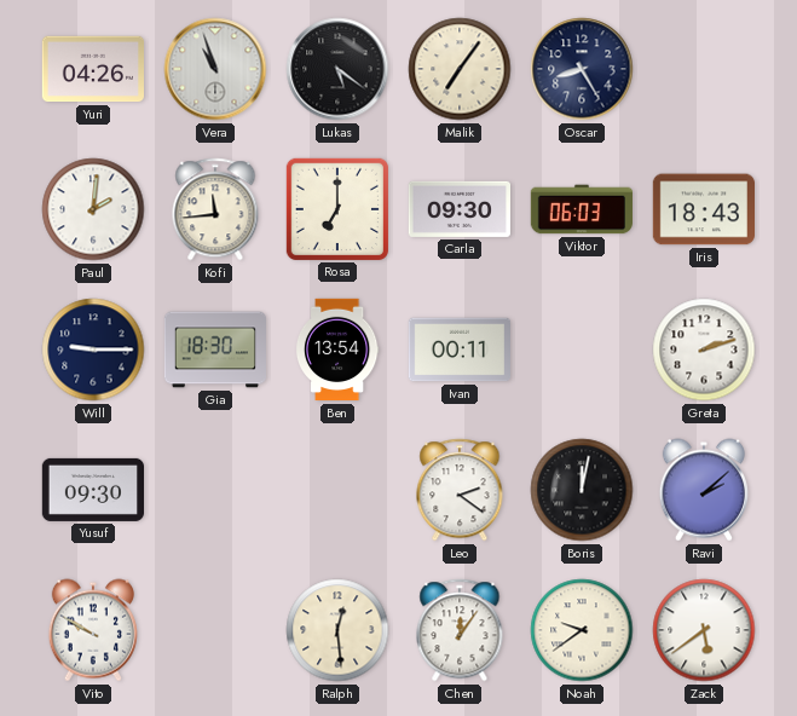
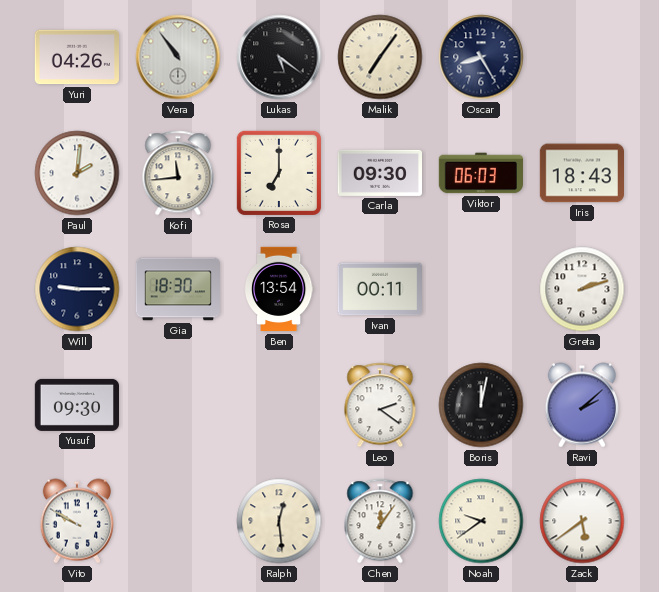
Vera: 10:57 -> 10:54 (178, 57)
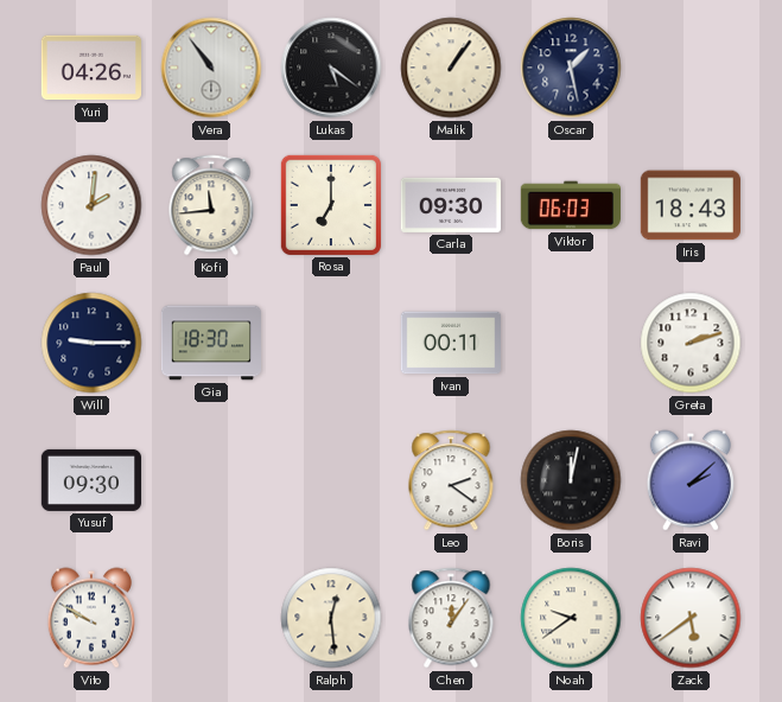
Malik: 7:06 -> 1:06 (451, 68)
Oscar: 8:25 -> 1:28 (571, 68)
Ben: 13:54 -> none (279, 289)
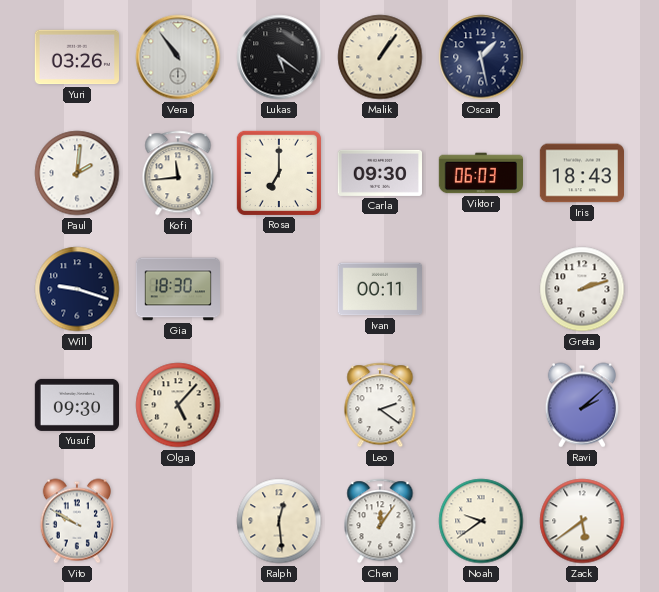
Yuri: 04:26 -> 03:26 (76, 57)
Will: 9:15 -> 9:18 (77, 289)
Olga: none -> 5:07 (178, 405)
Boris: 12:02 -> none (571, 480)
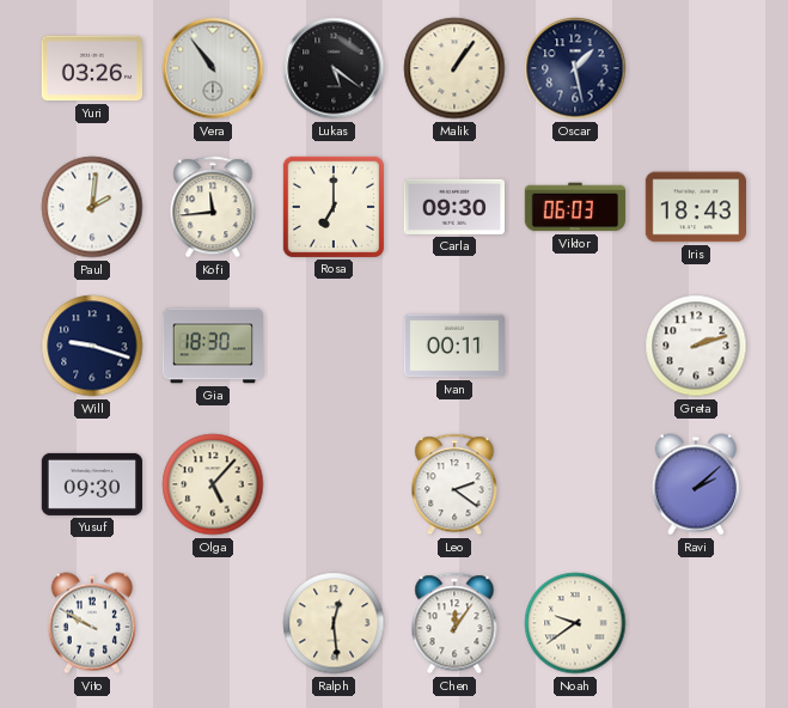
Zack: 5:39 -> none (582, 521)
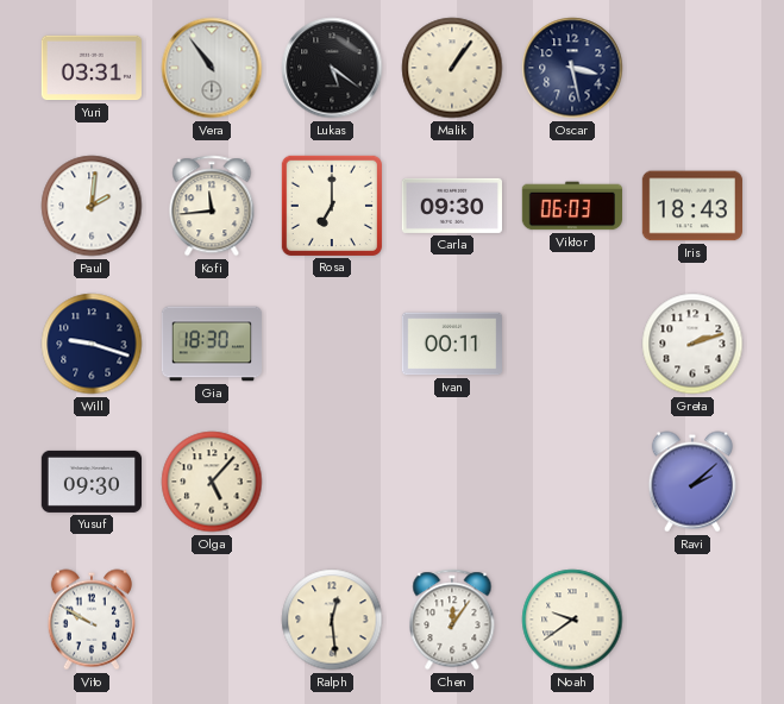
Yuri: 03:26 -> 03:31 (90, 68)
Oscar: 1:28 -> 3:28 (572, 68)
Leo: 2:21 -> none (454, 484)
